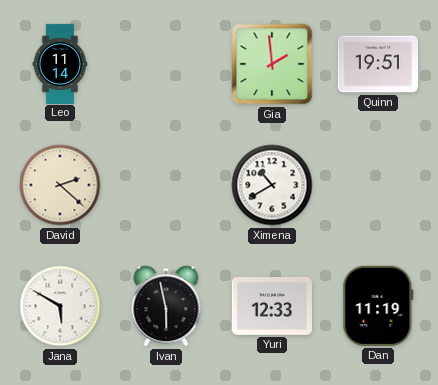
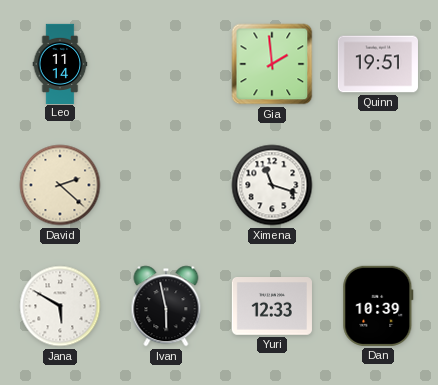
Ximena: 10:40 -> 11:18 (272, 185)
Dan: 11:19 -> 10:39 (378, 306)
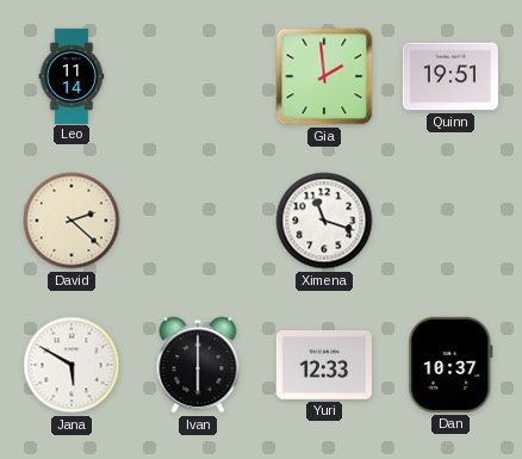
Ivan: 5:58 -> 6:00 (198, 365)
Dan: 10:39 -> 10:37 (450, 365)
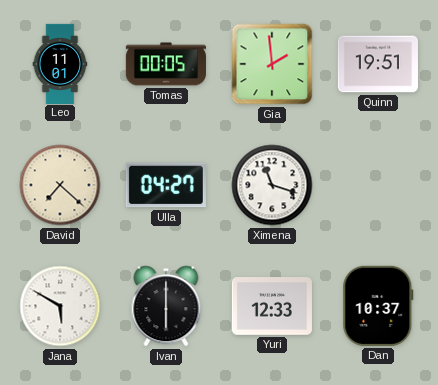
Leo: 11:14 -> 11:01 (60, 63)
Tomas: none -> 00:05 (165, 64)
David: 2:22 -> 7:22 (60, 185)
Ulla: none -> 04:27 (166, 185)
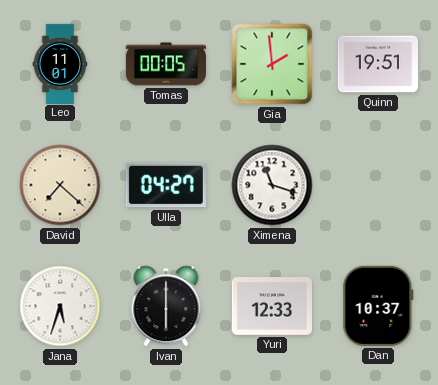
Jana: 5:50 -> 5:33 (60, 306)
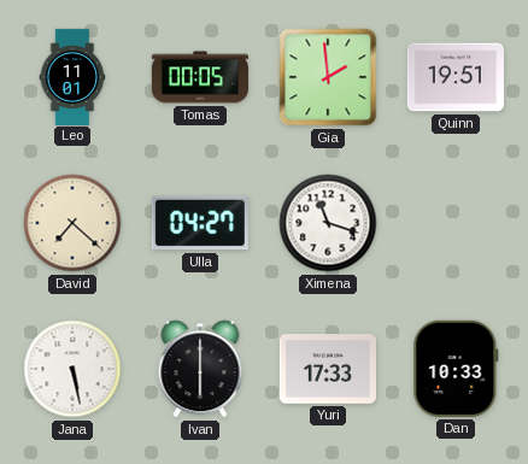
Jana: 5:33 -> 5:28 (72, 369)
Yuri: 12:33 -> 17:33 (328, 370)
Dan: 10:37 -> 10:33 (456, 369)
